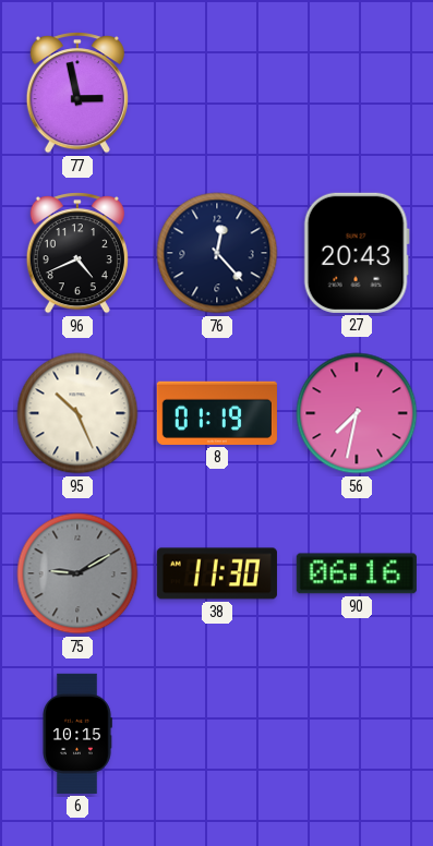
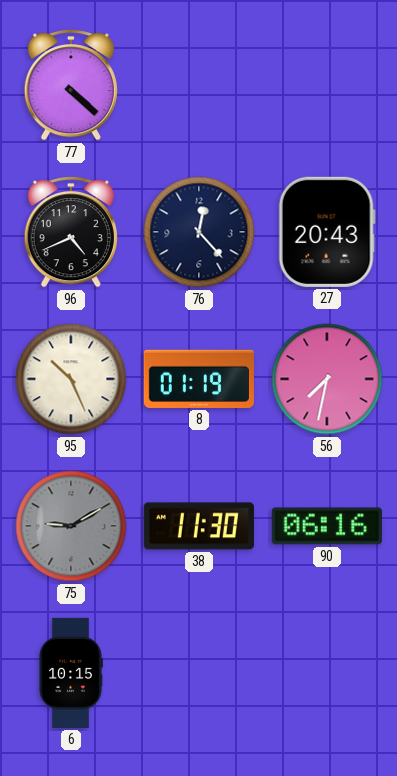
77: 2:58 -> 4:22 (71, 85)
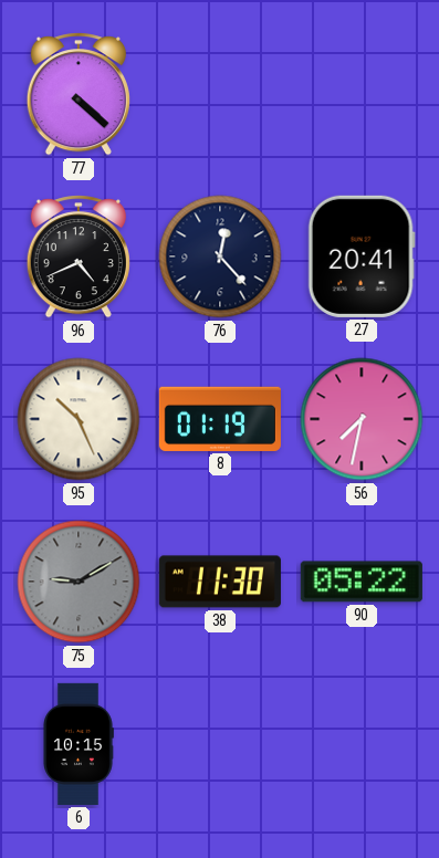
27: 20:43 -> 20:41 (362, 257)
90: 06:16 -> 05:22 (362, 582)
